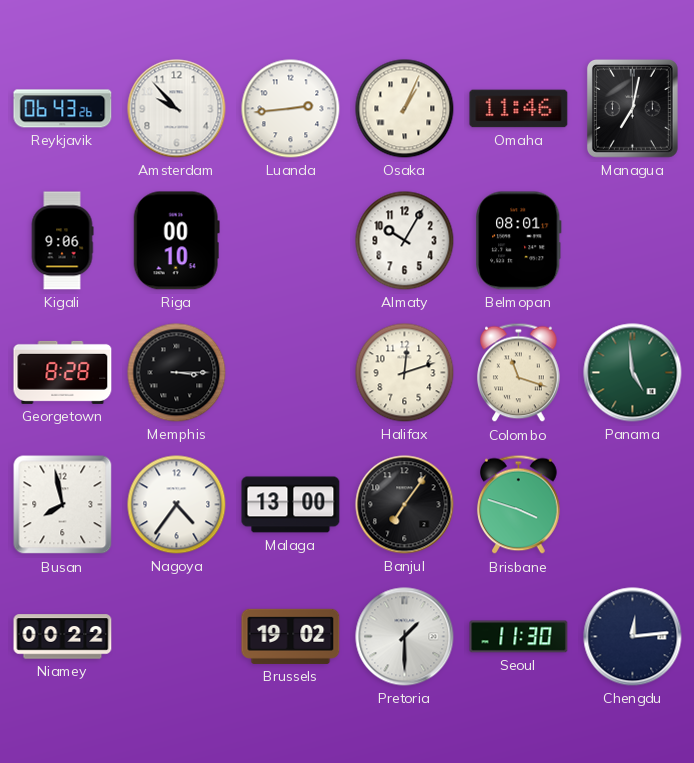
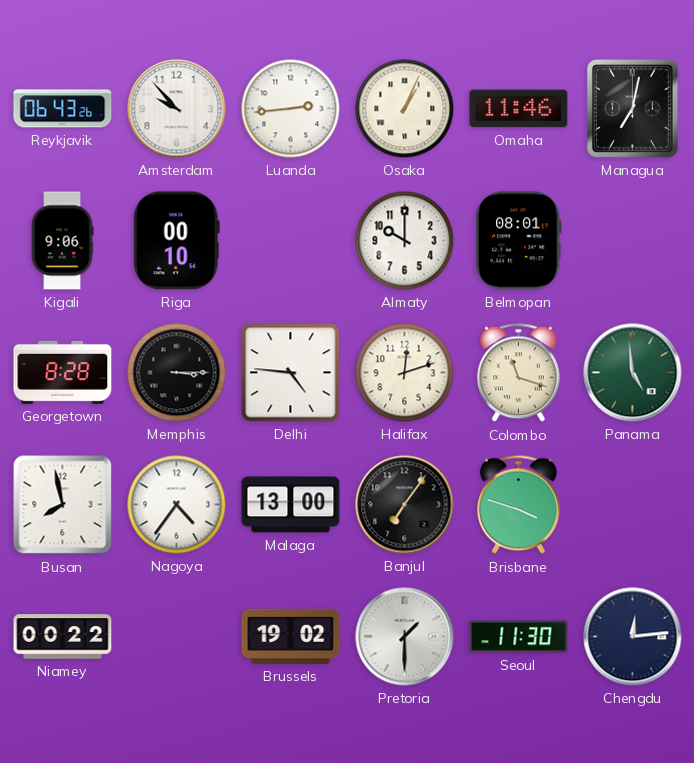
Almaty: 10:05 -> 10:00 (405, 241)
Delhi: none -> 4:46 (291, 373)
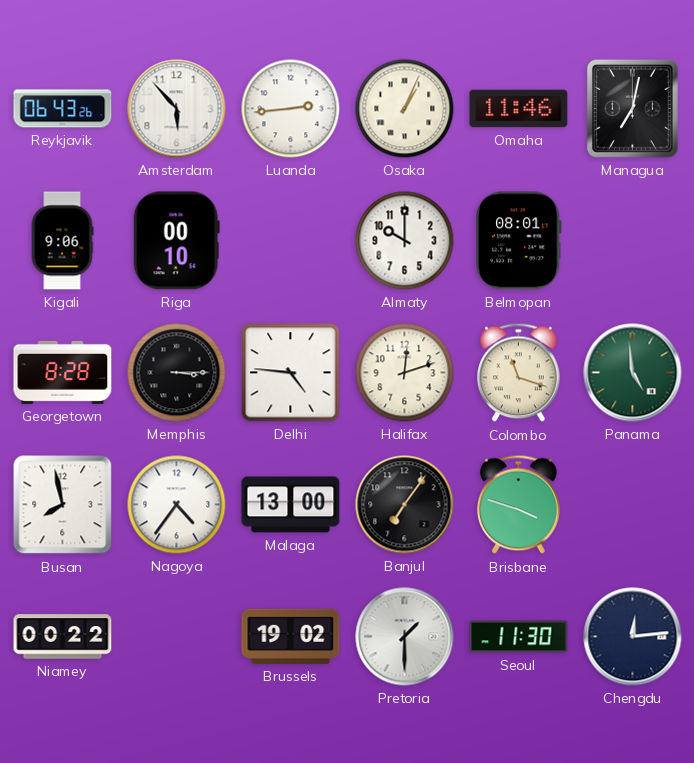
Amsterdam: 9:53 -> 5:53 (177, 109)
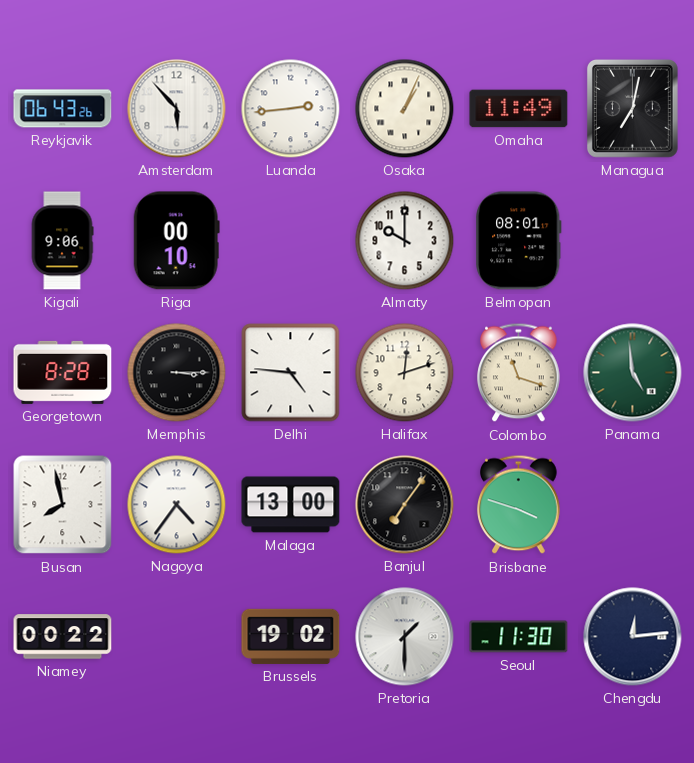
Omaha: 11:46 -> 11:49 (519, 109)
